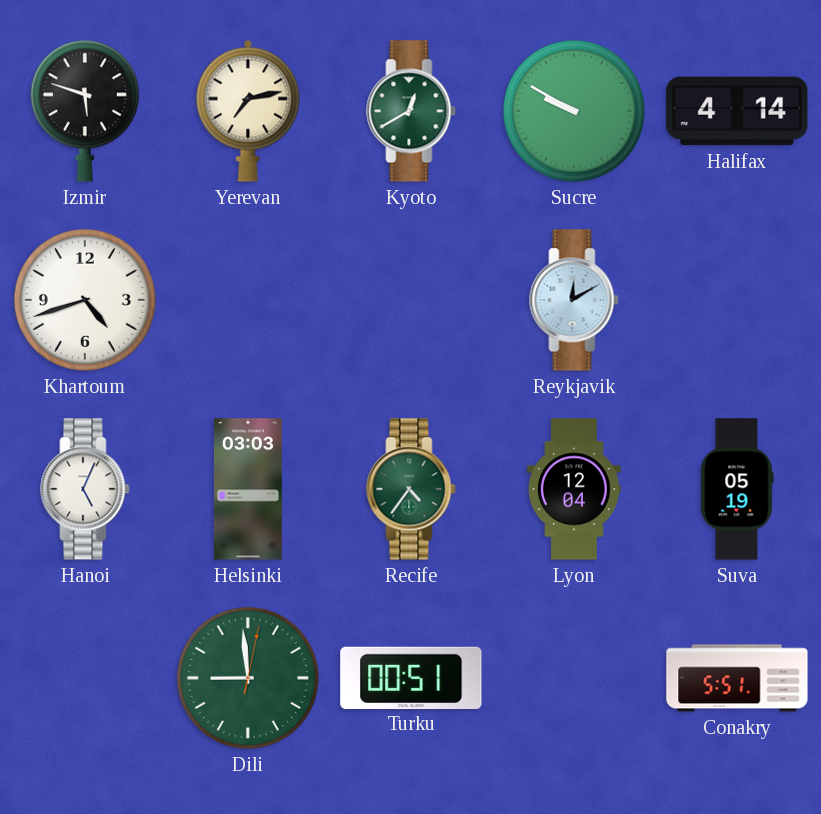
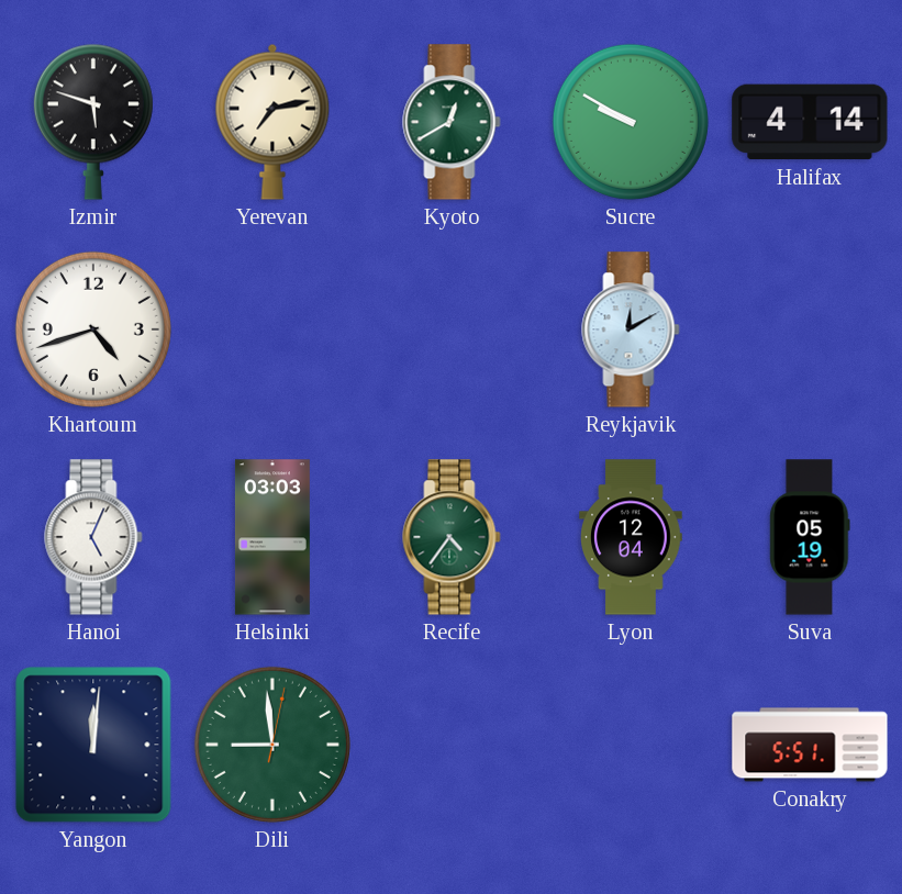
Yangon: none -> 12:01 (93, 745)
Turku: 00:51 -> none (411, 677)
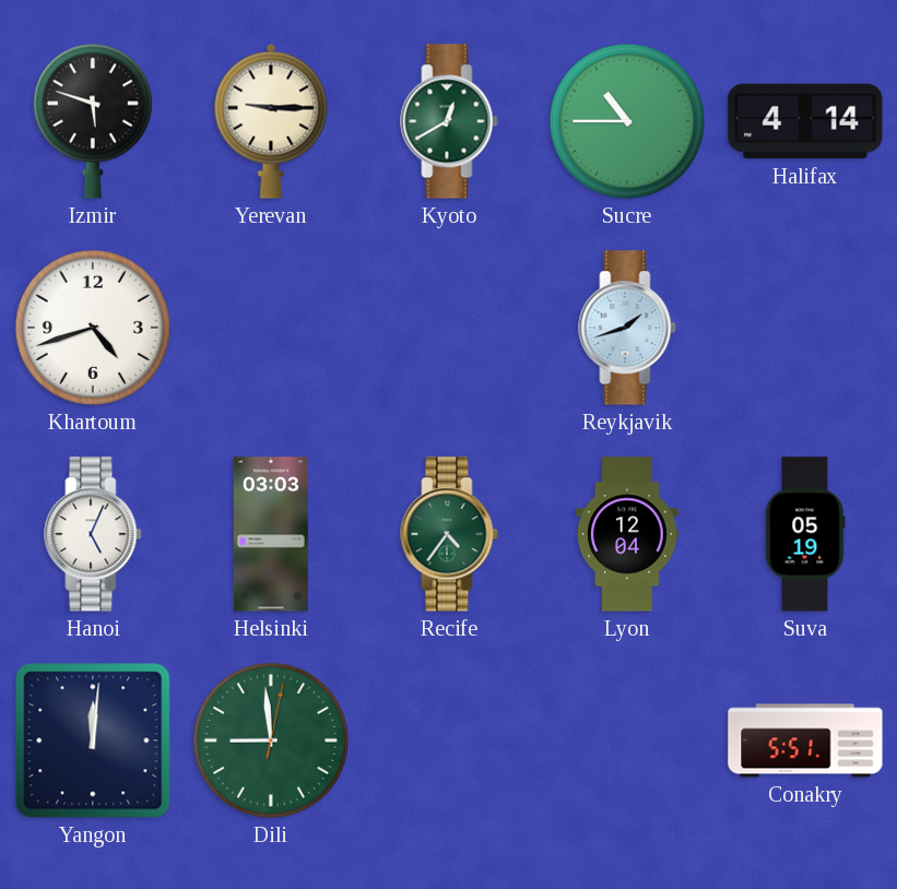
Yerevan: 7:13 -> 9:15 (271, 121)
Sucre: 9:50 -> 10:45 (627, 121)
Reykjavik: 12:10 -> 1:42 (627, 328)
